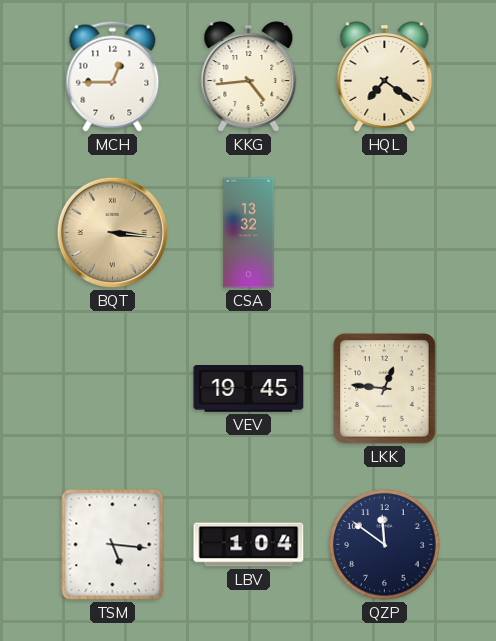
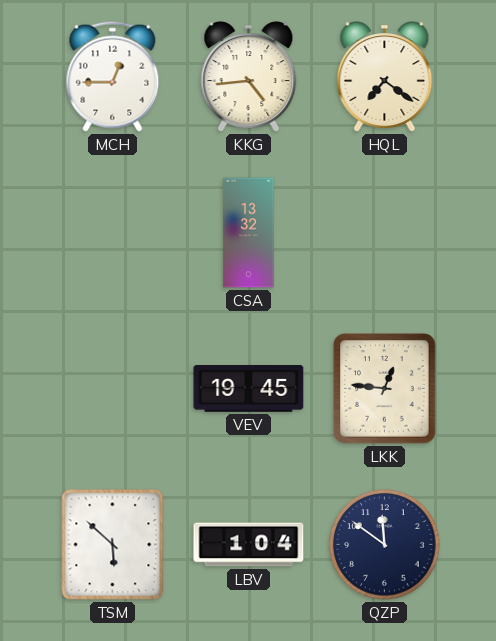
BQT: 3:16 -> none (112, 232)
TSM: 5:16 -> 5:52 (113, 545)
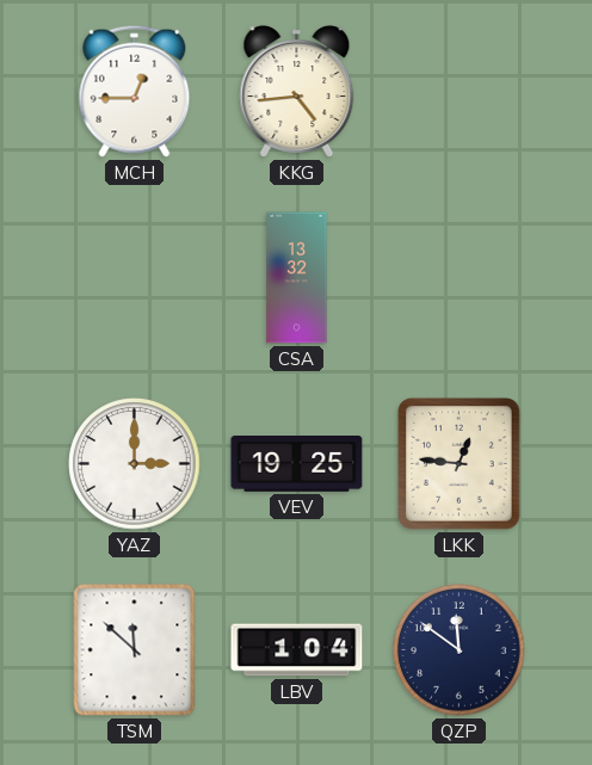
HQL: 7:21 -> none (385, 77)
YAZ: none -> 3:00 (135, 464)
VEV: 19:45 -> 19:25 (297, 464)
TSM: 5:52 -> 11:52 (135, 650)
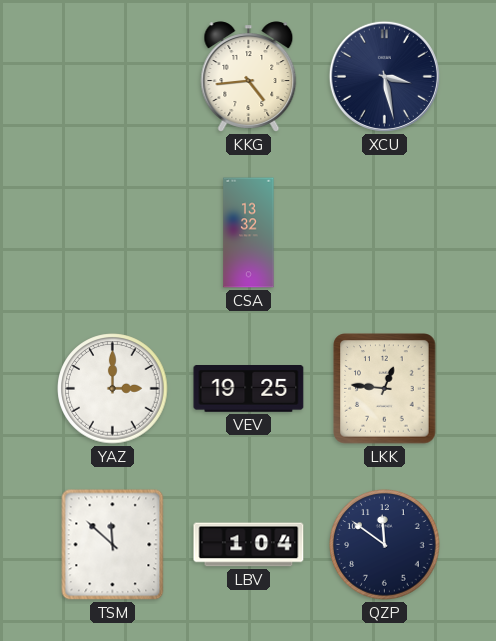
MCH: 12:45 -> none (135, 91)
XCU: none -> 3:28 (384, 76)
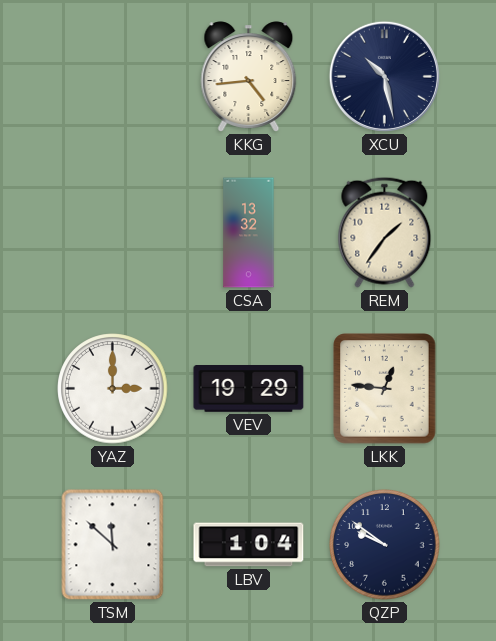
XCU: 3:28 -> 10:28 (384, 76)
REM: none -> 1:36 (385, 232)
VEV: 19:25 -> 19:29 (249, 389)
QZP: 11:51 -> 9:51 (385, 545)
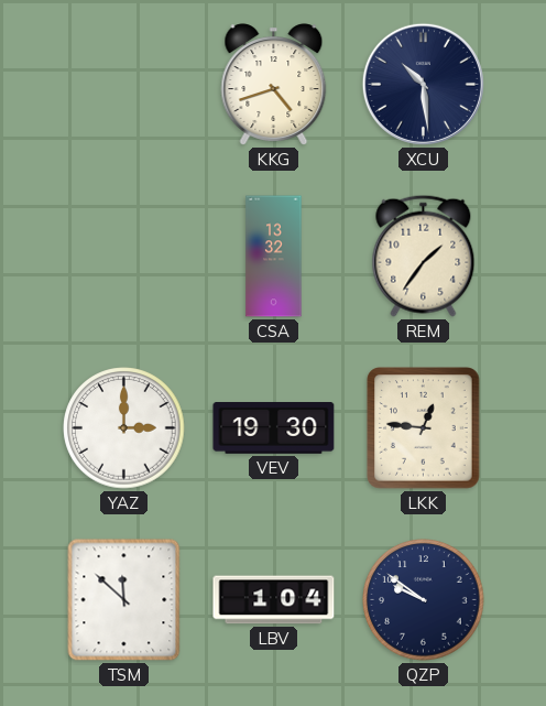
KKG: 4:44 -> 4:42 (274, 85)
XCU: 10:28 -> 10:29 (423, 84)
VEV: 19:29 -> 19:30 (274, 428)
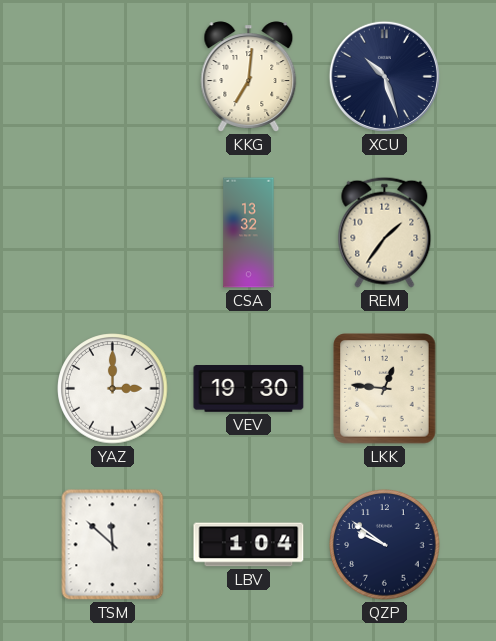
KKG: 4:42 -> 7:01 (249, 77)
XCU: 10:29 -> 10:27 (384, 76)
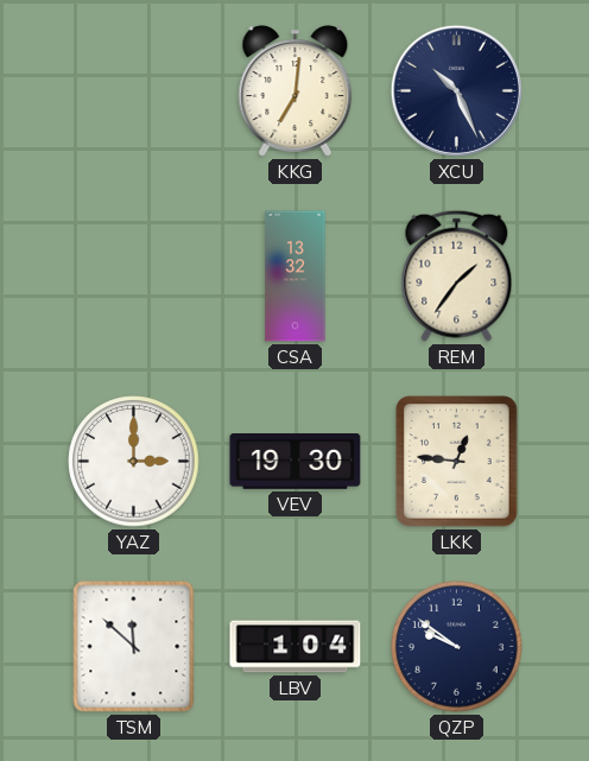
XCU: 10:27 -> 10:26 (456, 90)
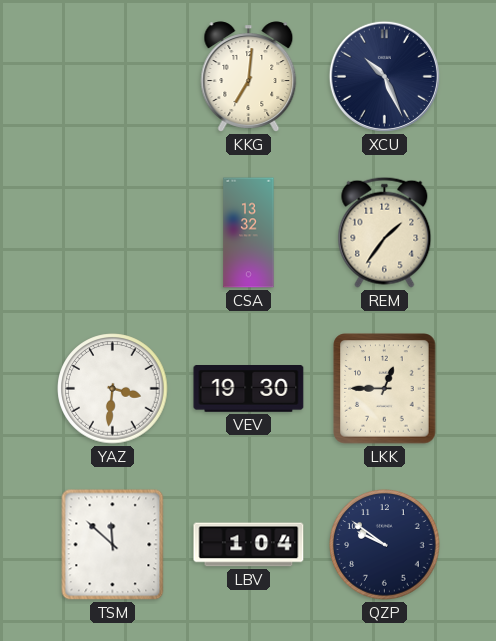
YAZ: 3:00 -> 3:31 (113, 389)
LKK: 12:46 -> 12:45 (385, 389)
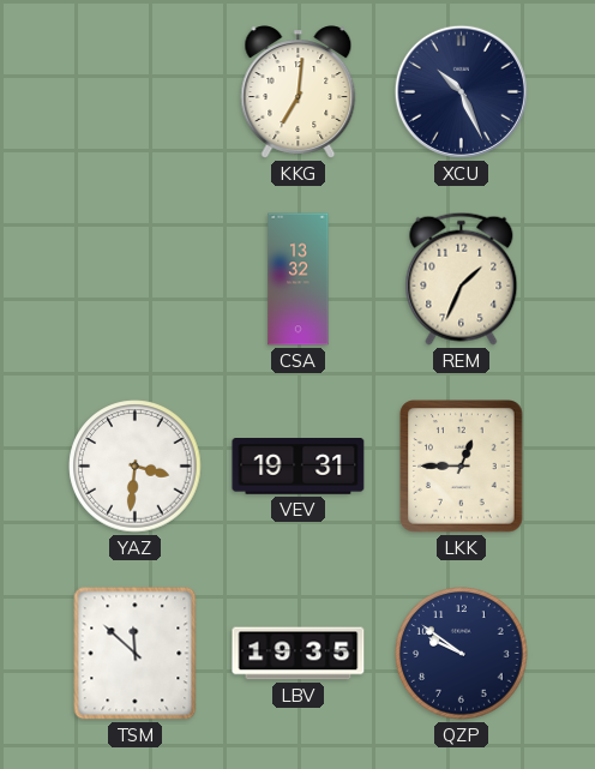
REM: 1:36 -> 1:34 (462, 278)
VEV: 19:30 -> 19:31 (299, 467)
LBV: 1:04 -> 19:35 (299, 654)
